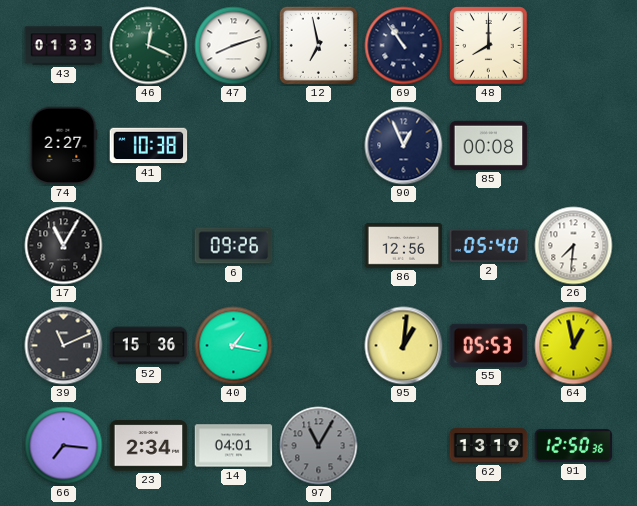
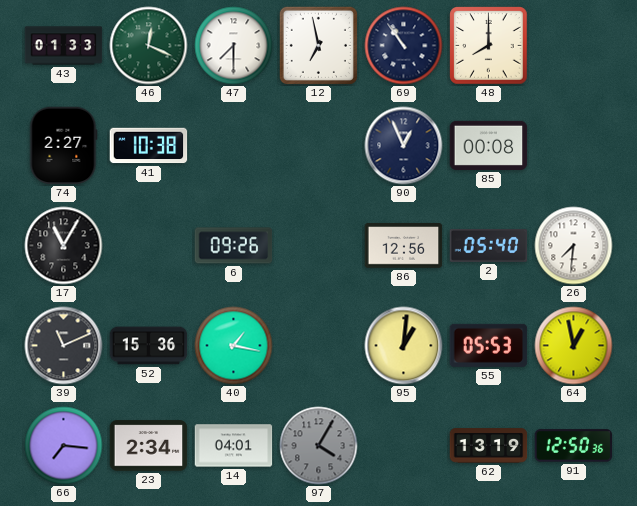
47: 8:12 -> 7:30 (234, 46)
97: 11:05 -> 4:05 (319, 446)
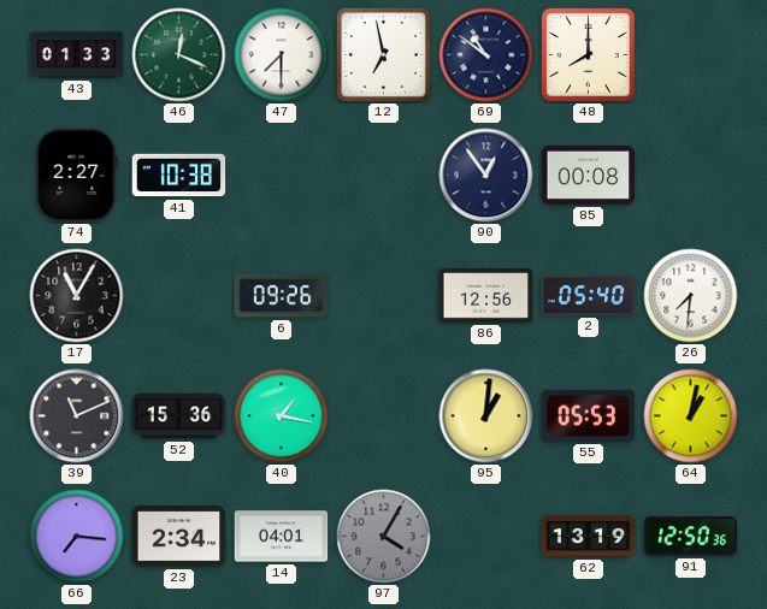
69: 10:54 -> 10:51 (486, 55)
90: 12:56 -> 12:54 (486, 176)
64: 12:58 -> 1:02 (691, 416)
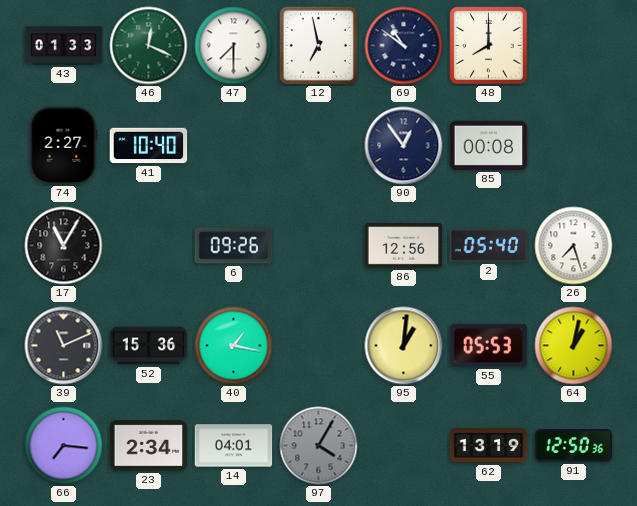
41: 10:38 -> 10:40 (149, 146)
26: 7:31 -> 7:27 (574, 246)
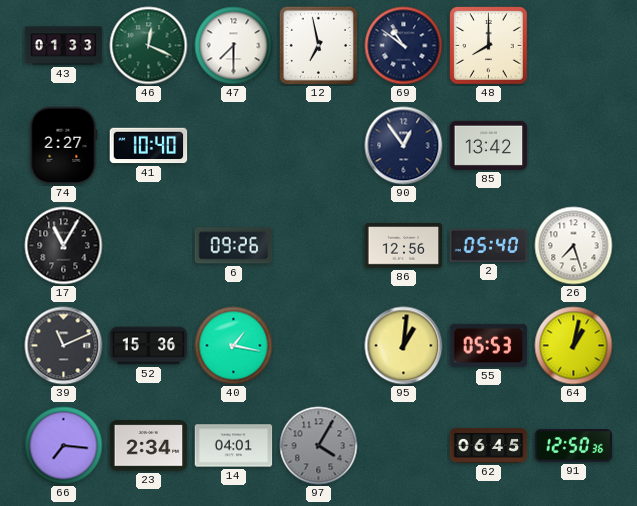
85: 00:08 -> 13:42 (489, 145)
62: 13:19 -> 06:45 (489, 446)
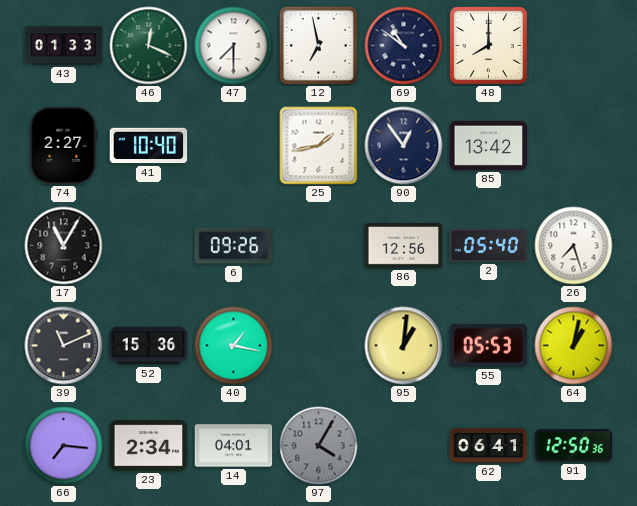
25: none -> 1:43 (319, 146)
62: 06:45 -> 06:41 (489, 446)
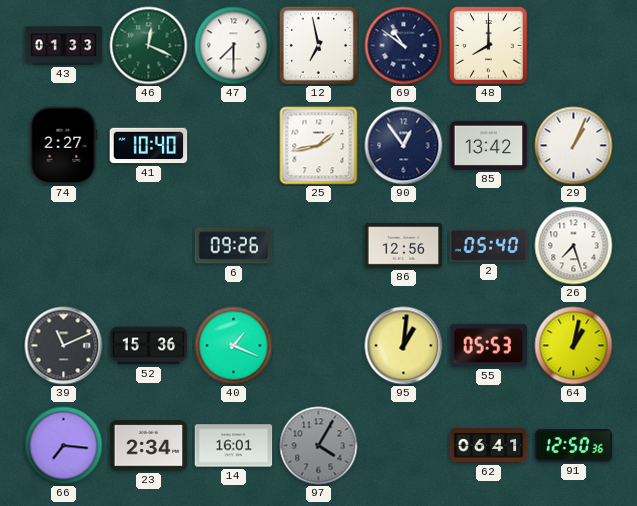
29: none -> 1:04 (574, 146)
17: 11:05 -> none (64, 246)
40: 1:17 -> 1:19 (234, 346)
14: 04:01 -> 16:01 (234, 446)
